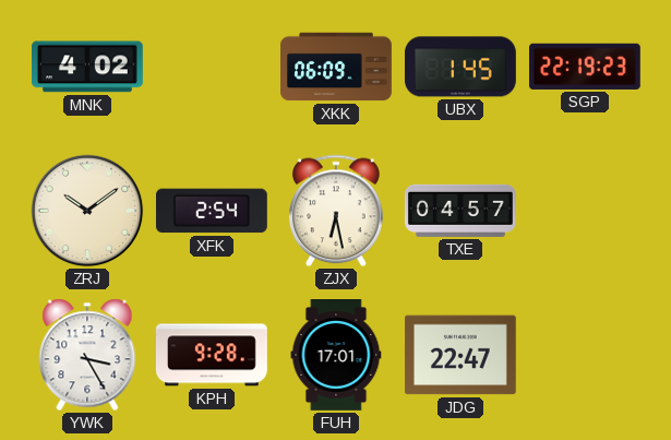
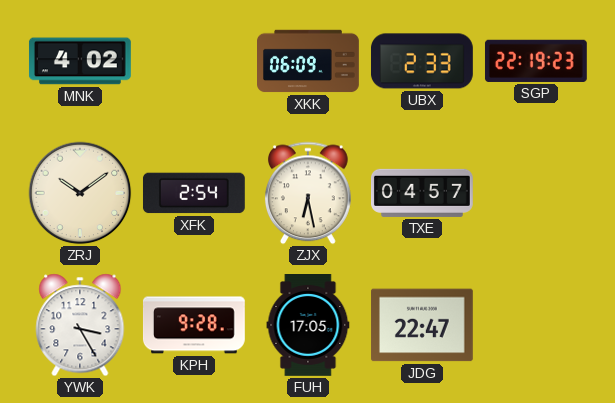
UBX: 1:45 -> 2:33 (422, 61)
FUH: 17:01 -> 17:05 (308, 326)
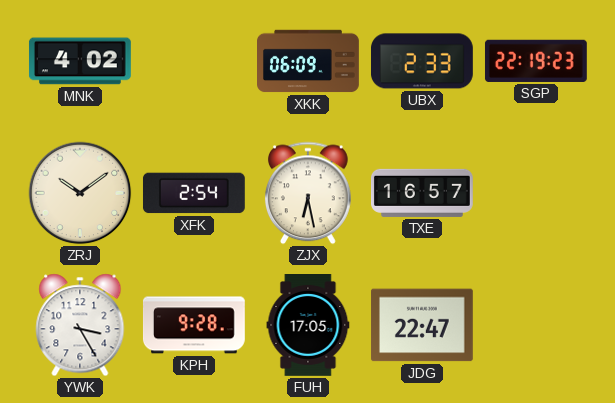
TXE: 04:57 -> 16:57 (423, 193)
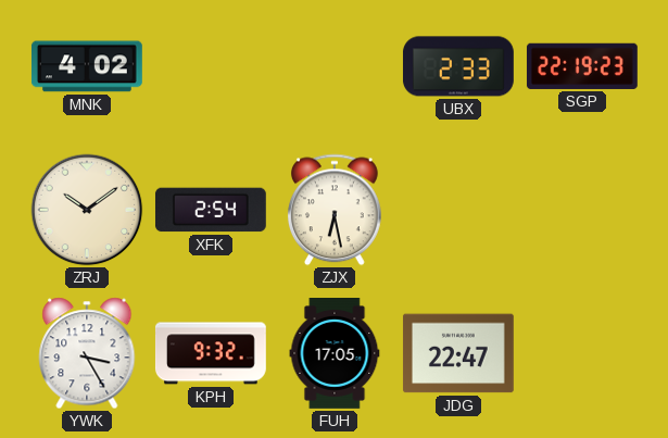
XKK: 06:09 -> none (309, 61)
TXE: 16:57 -> none (423, 193)
KPH: 9:28 -> 9:32 (211, 353)
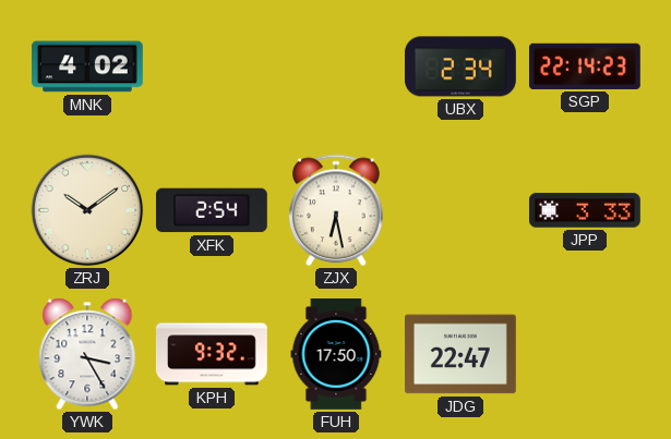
UBX: 2:33 -> 2:34 (460, 66)
SGP: 22:19 -> 22:14 (585, 66)
JPP: none -> 3:33 (585, 210)
FUH: 17:05 -> 17:50 (336, 355)
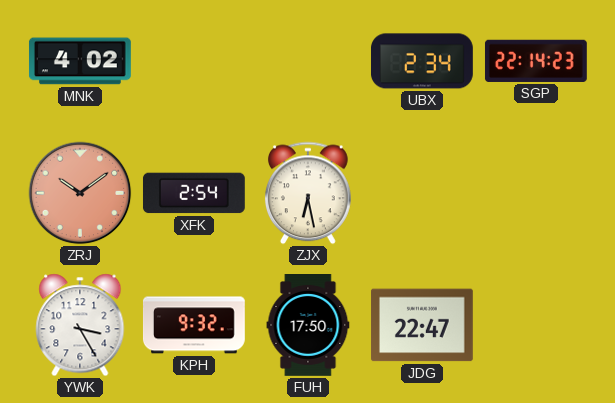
ZRJ dial: cream -> salmon (80, 193)
JPP: 3:33 -> none (585, 210)
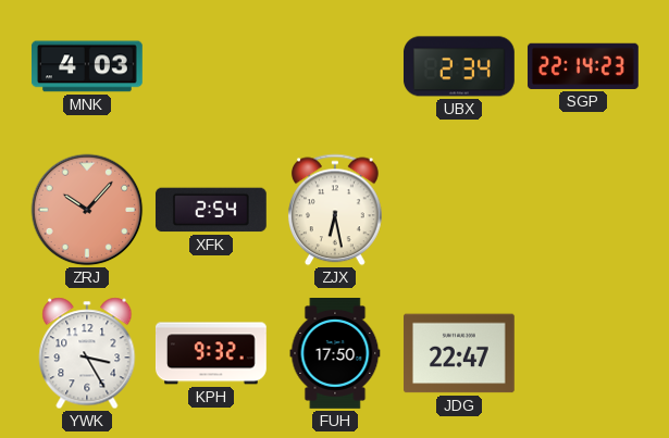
MNK: 4:02 -> 4:03 (87, 66)
ZRJ: 10:09 -> 10:07 (87, 210)
